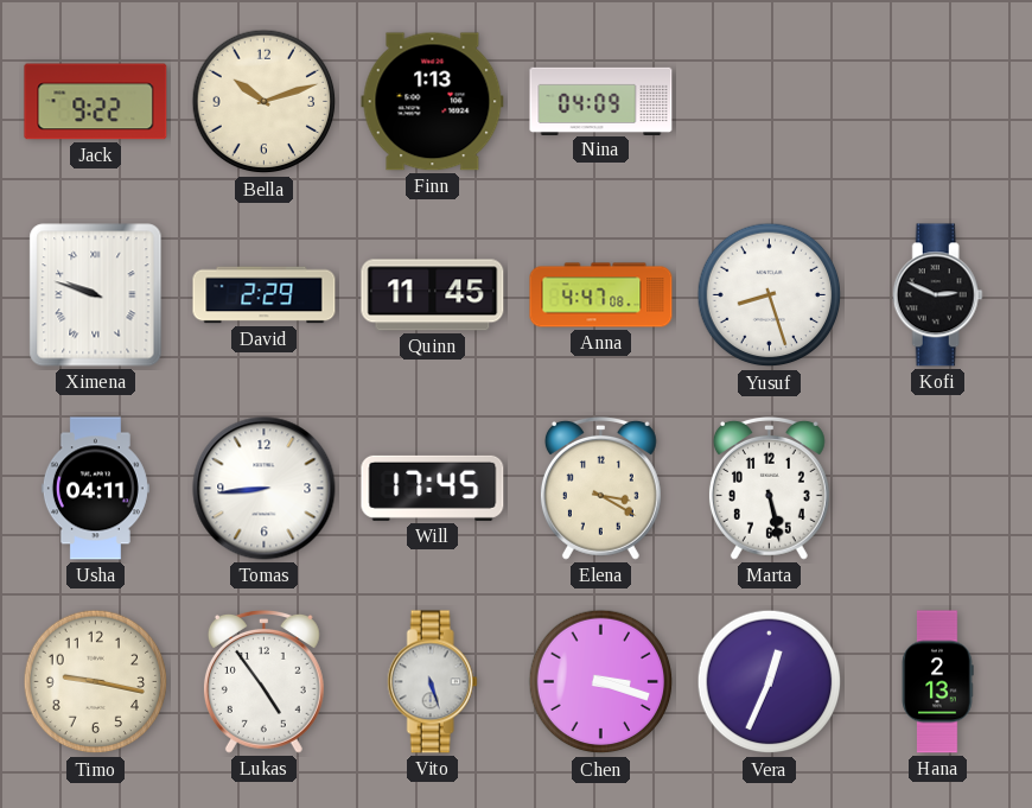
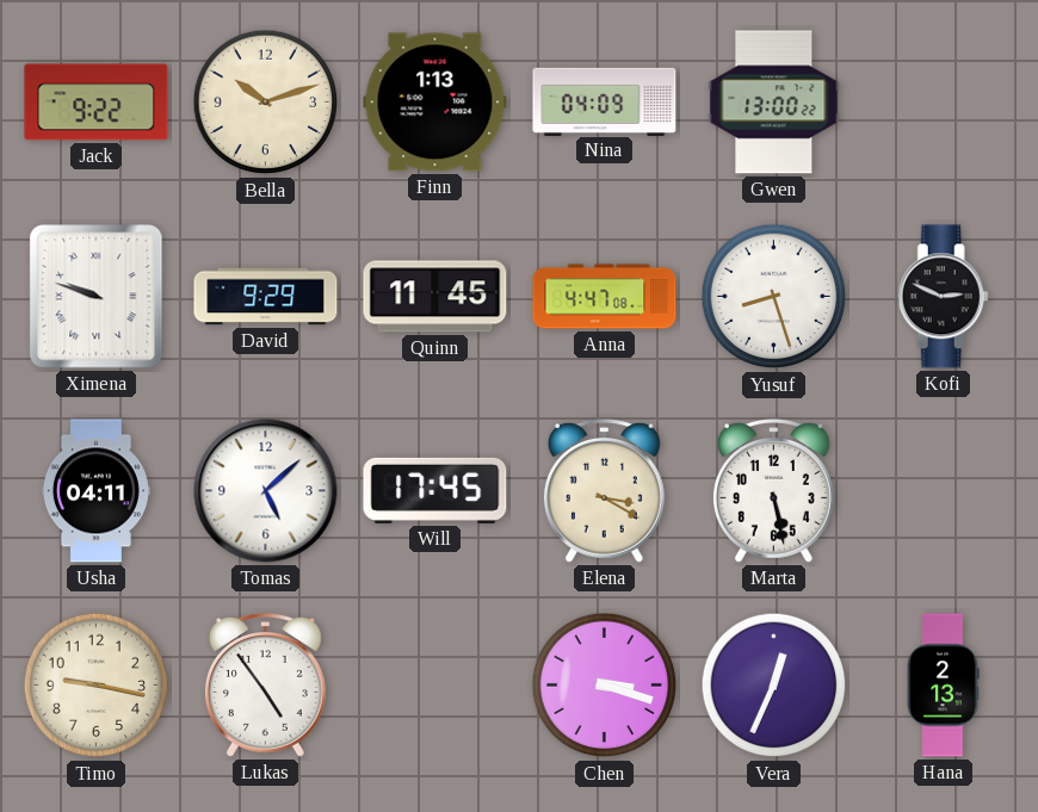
Gwen: none -> 13:00 (774, 103)
David: 2:29 -> 9:29 (266, 297)
Tomas: 8:44 -> 5:08 (266, 491)
Vito: 5:27 -> none (432, 682)
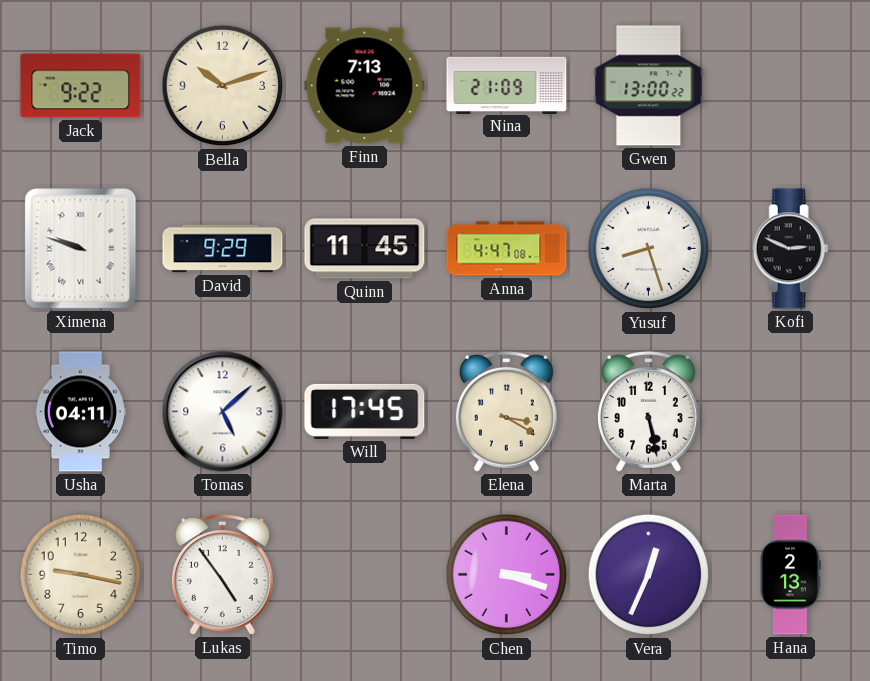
Finn: 1:13 -> 7:13 (365, 86)
Nina: 04:09 -> 21:09 (507, 85)
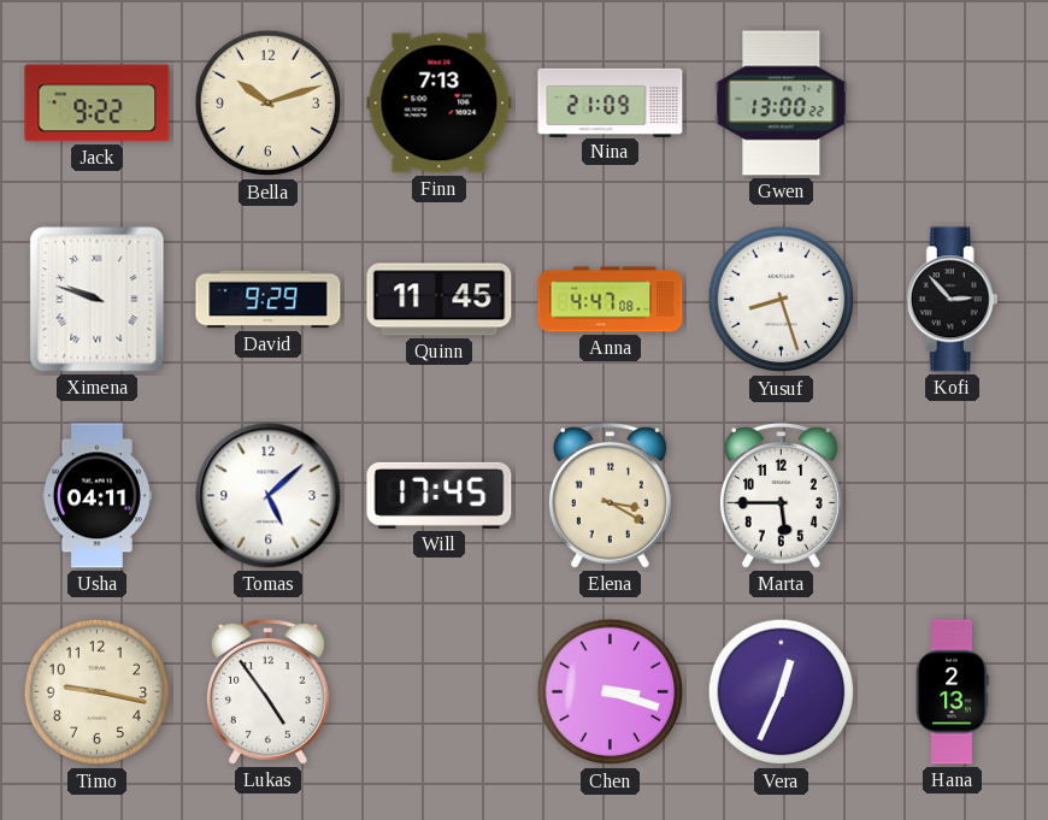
Kofi: 2:49 -> 2:53 (952, 300)
Marta: 5:28 -> 5:45 (781, 495)
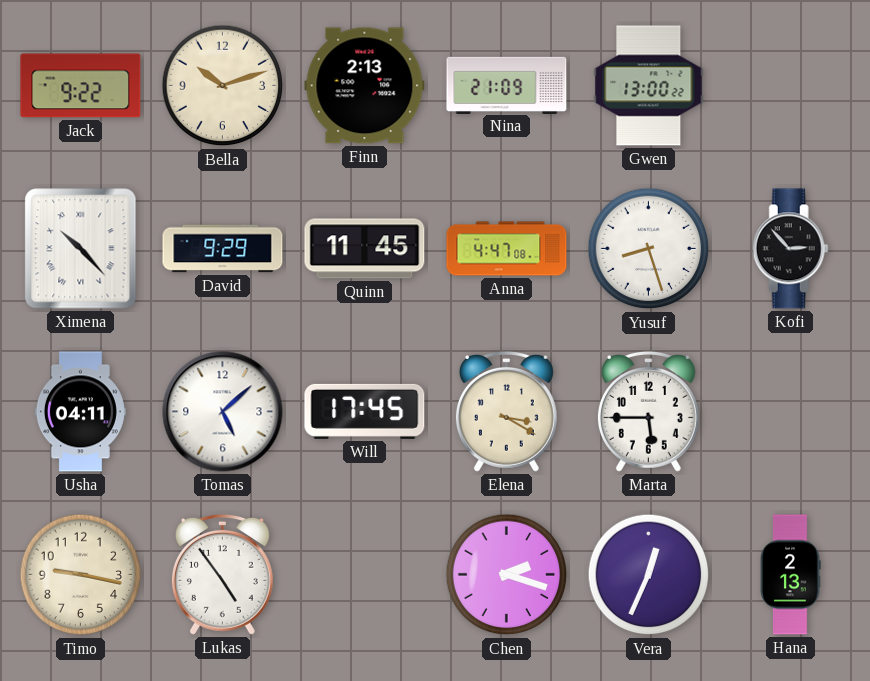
Finn: 7:13 -> 2:13 (365, 86)
Ximena: 9:48 -> 10:23 (81, 249)
Chen: 3:18 -> 2:18 (507, 575)
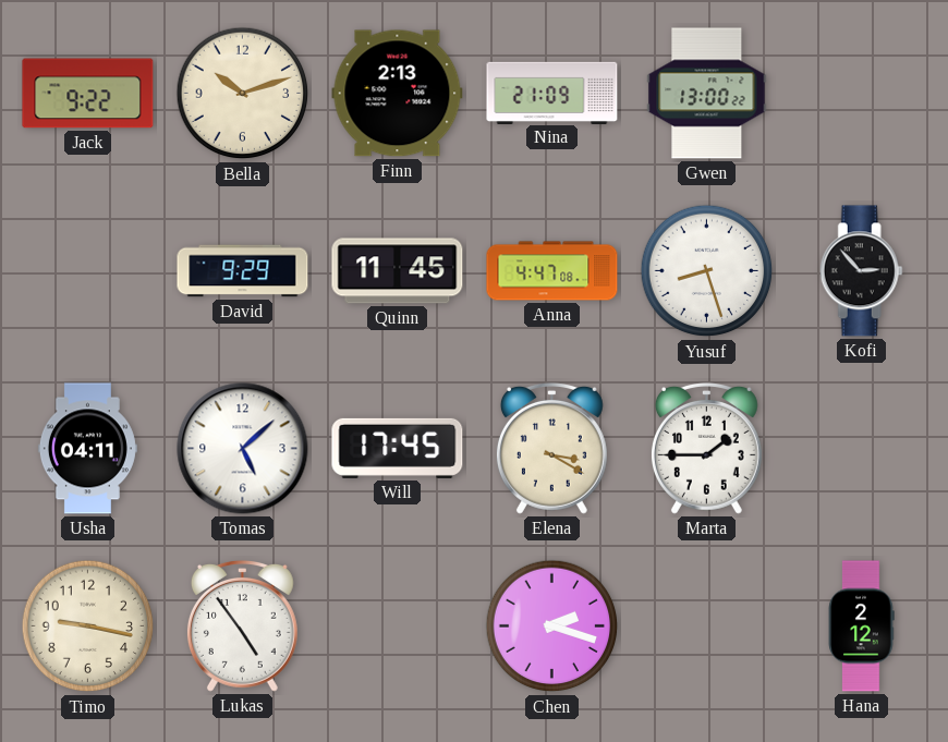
Ximena: 10:23 -> none (81, 249)
Marta: 5:45 -> 1:45 (706, 448)
Vera: 12:34 -> none (649, 575)
Hana: 2:13 -> 2:12 (861, 627)
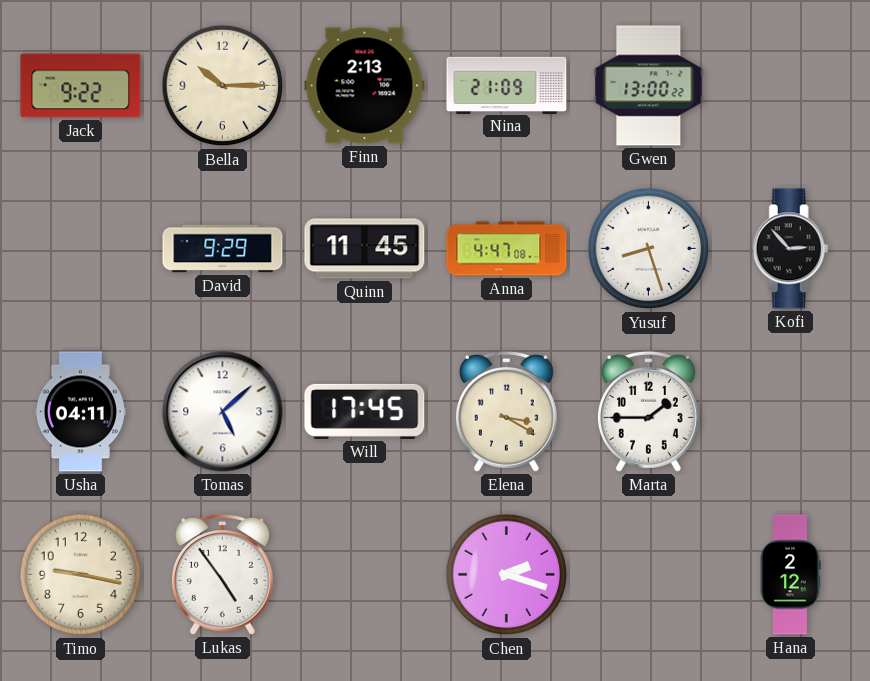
Bella: 10:12 -> 10:15 (223, 86)
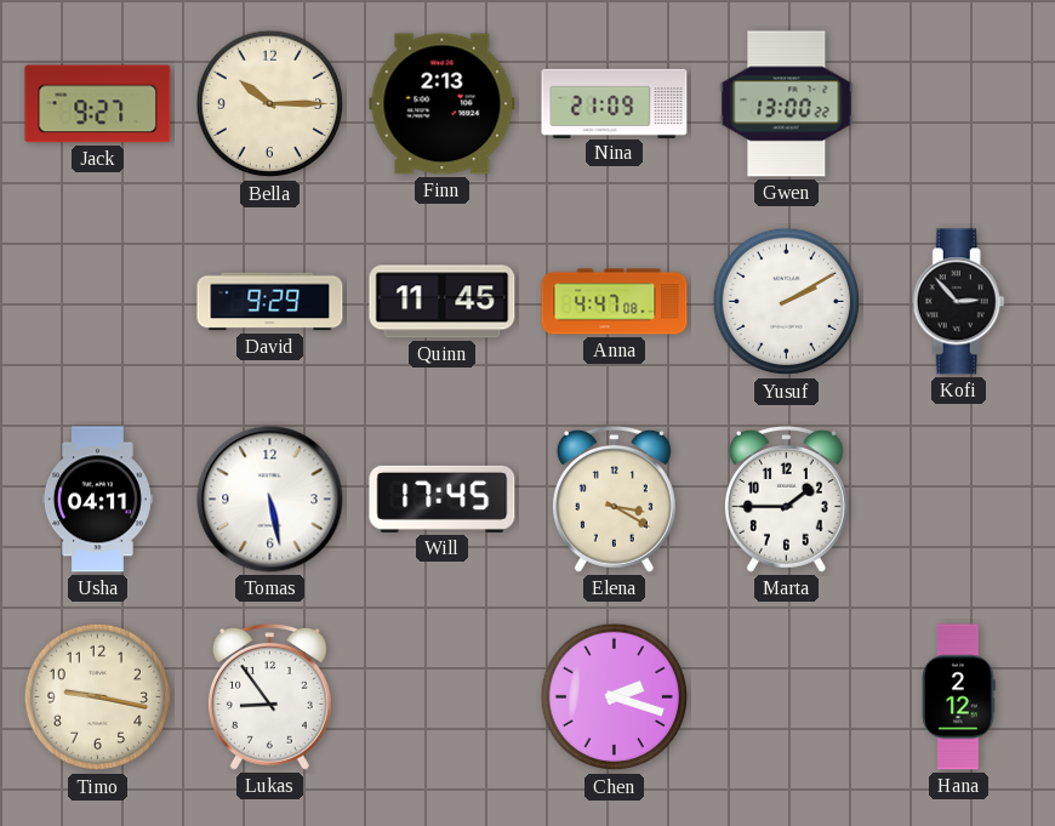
Jack: 9:22 -> 9:27 (98, 104)
Yusuf: 8:27 -> 2:10 (787, 302)
Tomas: 5:08 -> 5:28 (270, 500)
Lukas: 4:54 -> 8:54 (269, 696)
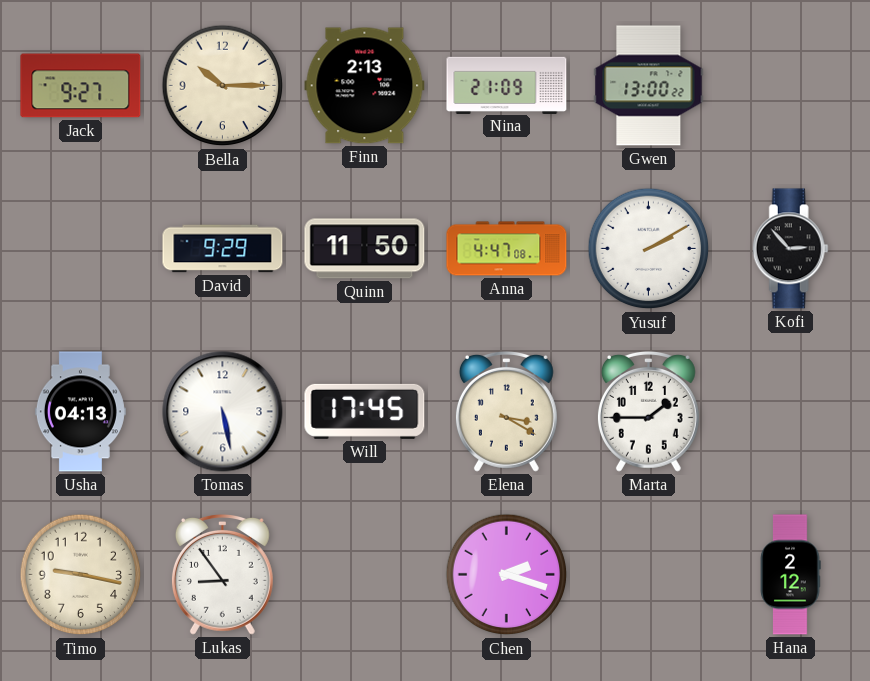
Quinn: 11:45 -> 11:50 (365, 249)
Usha: 04:11 -> 04:13 (80, 412)
